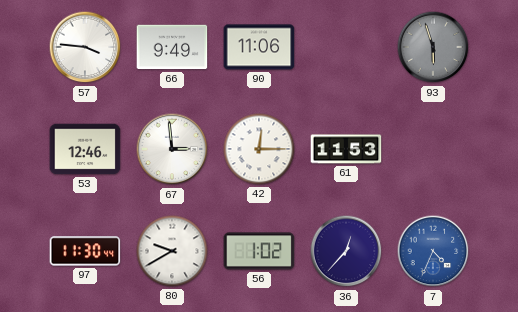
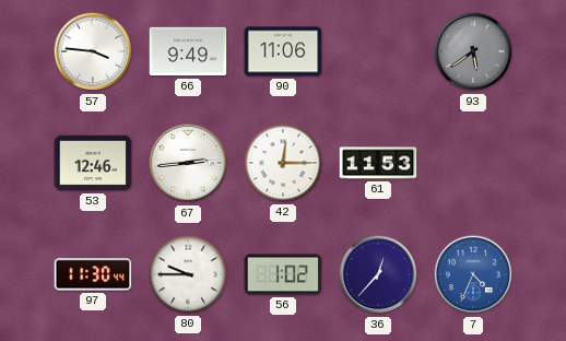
93: 5:57 -> 5:39 (473, 51)
67: 2:59 -> 2:44 (188, 163)
80: 9:40 -> 9:45 (188, 274)
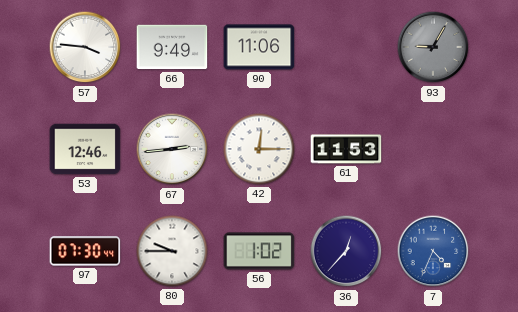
93: 5:39 -> 9:05 (433, 47)
97: 11:30 -> 07:30 (85, 251)
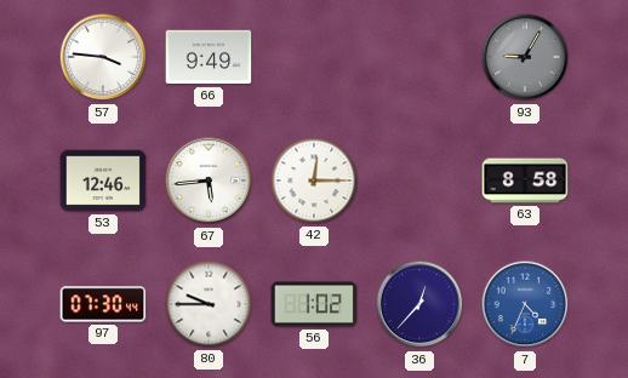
90: 11:06 -> none (259, 47)
67: 2:44 -> 5:44 (209, 181)
61: 11:53 -> none (346, 149)
63: none -> 8:58 (525, 181)
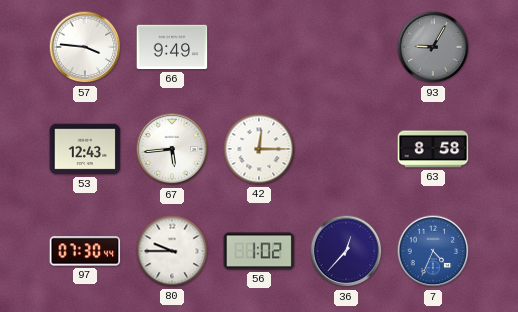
53: 12:46 -> 12:43 (85, 149)
